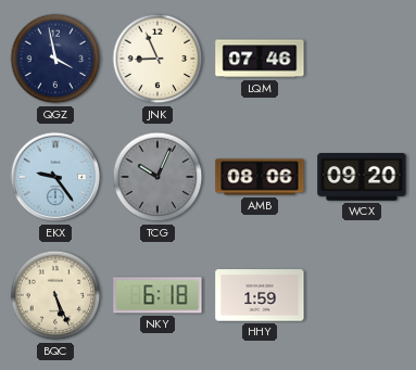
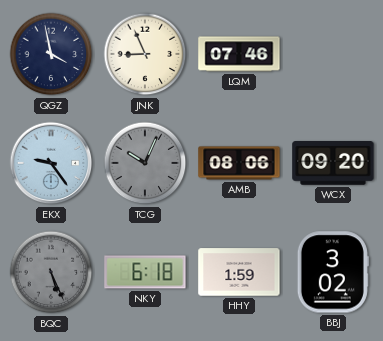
BQC dial: cream -> grey (51, 272)
BBJ: none -> 3:02 (333, 272)
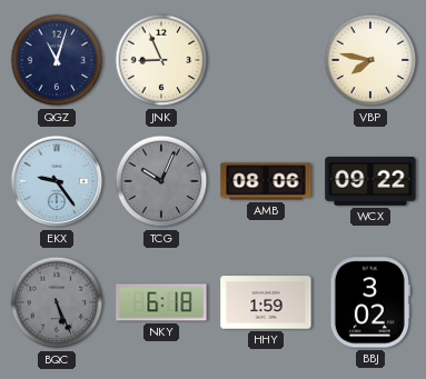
QGZ: 3:58 -> 11:03 (57, 60)
LQM: 07:46 -> none (239, 54)
VBP: none -> 7:47 (370, 60)
WCX: 09:20 -> 09:22 (370, 182)
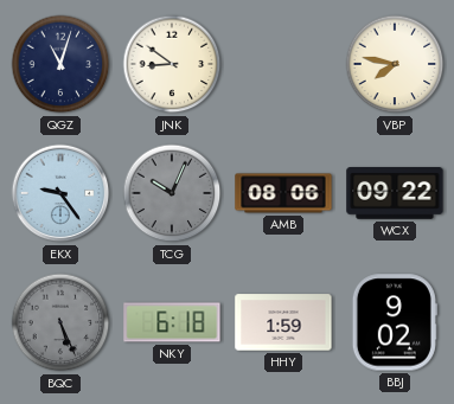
JNK: 8:56 -> 8:51 (172, 64)
BBJ: 3:02 -> 9:02 (395, 322)
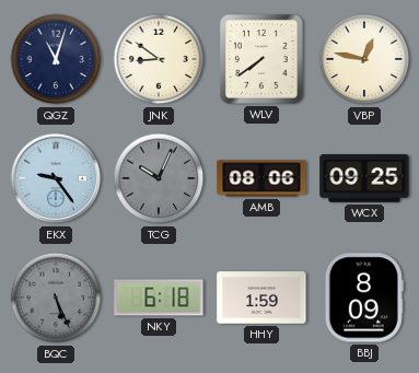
WLV: none -> 7:39 (263, 60)
VBP: 7:47 -> 12:47 (364, 59)
WCX: 09:22 -> 09:25 (364, 179)
BBJ: 9:02 -> 8:09 (364, 298)
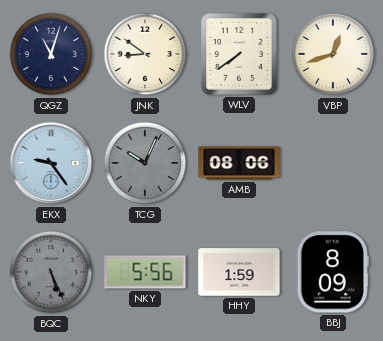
VBP: 12:47 -> 12:42 (333, 54)
WCX: 09:25 -> none (364, 179)
NKY: 6:18 -> 5:56 (145, 272)
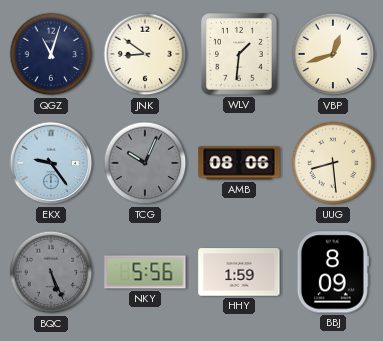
WLV: 7:39 -> 1:31 (240, 55)
UUG: none -> 8:29 (333, 163)
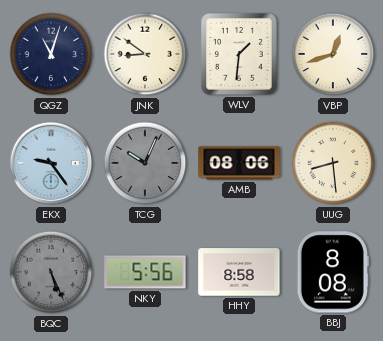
HHY: 1:59 -> 8:58 (239, 272)
BBJ: 8:09 -> 8:08 (333, 272)
